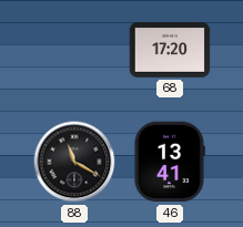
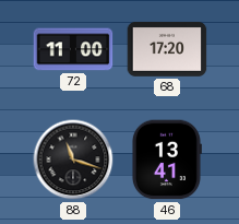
72: none -> 11:00 (73, 49)
88: 11:20 -> 11:18 (73, 160)
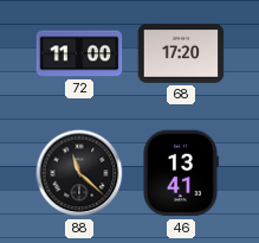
88: 11:18 -> 11:22 (79, 173)
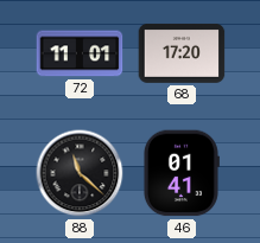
72: 11:00 -> 11:01 (80, 53)
46: 13:41 -> 01:41 (180, 173)
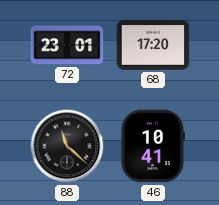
72: 11:01 -> 23:01 (67, 45)
46: 01:41 -> 10:41 (152, 146)
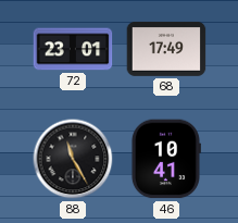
68: 17:20 -> 17:49 (166, 49)
88: 11:22 -> 11:25 (73, 159)
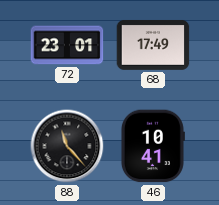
88: 11:25 -> 11:23 (67, 146)
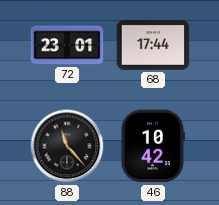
68: 17:49 -> 17:44 (153, 45)
46: 10:41 -> 10:42 (152, 146)
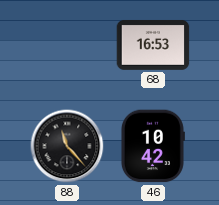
72: 23:01 -> none (67, 45)
68: 17:44 -> 16:53 (153, 45)
